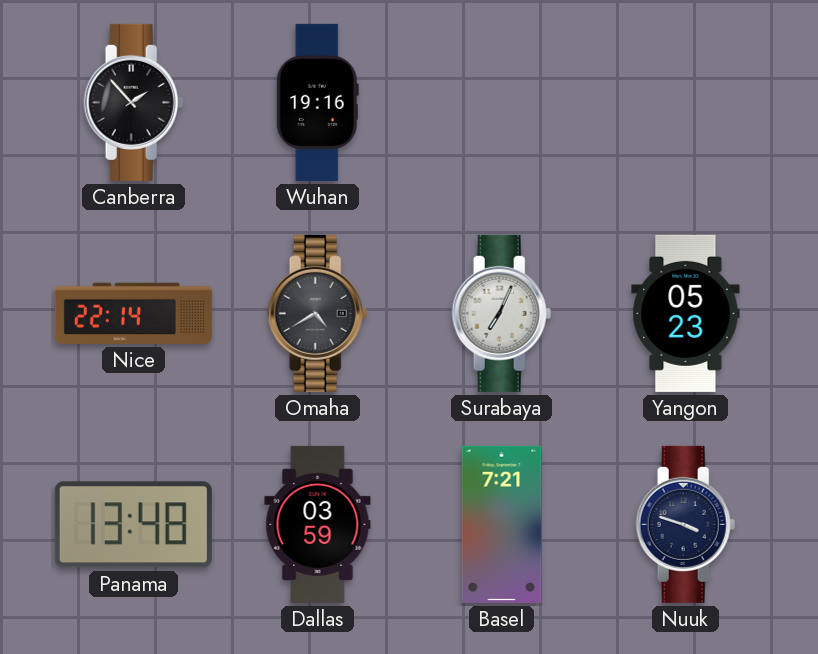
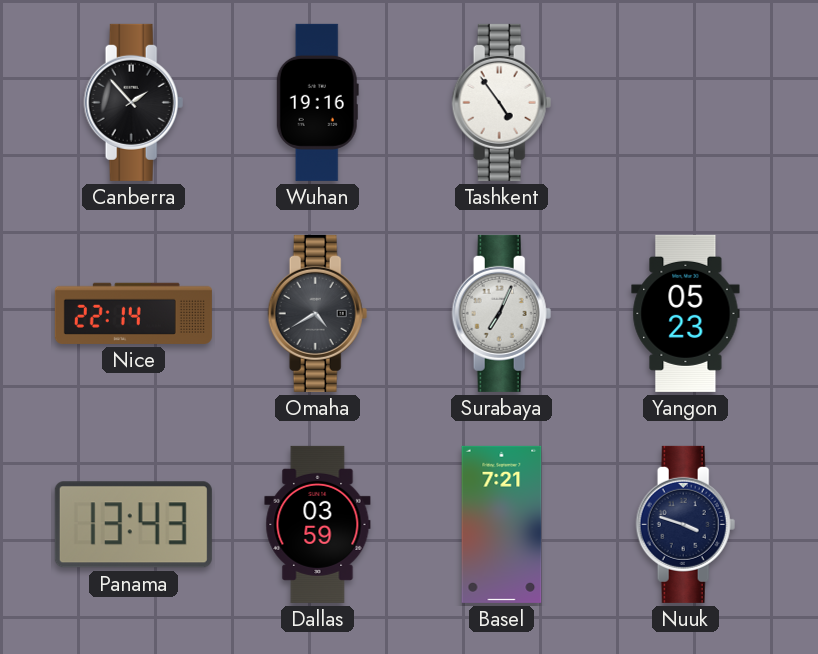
Tashkent: none -> 4:54 (502, 102)
Panama: 13:48 -> 13:43 (133, 525)
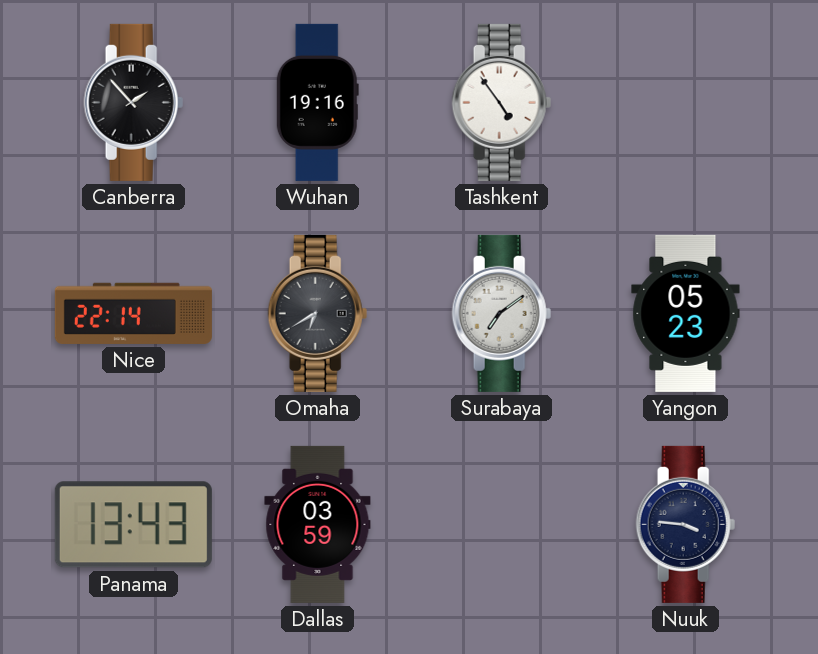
Omaha: 4:40 -> 6:40 (318, 313)
Surabaya: 7:04 -> 7:09 (502, 313)
Basel: 7:21 -> none (502, 524)
Nuuk: 3:48 -> 3:46 (686, 524)
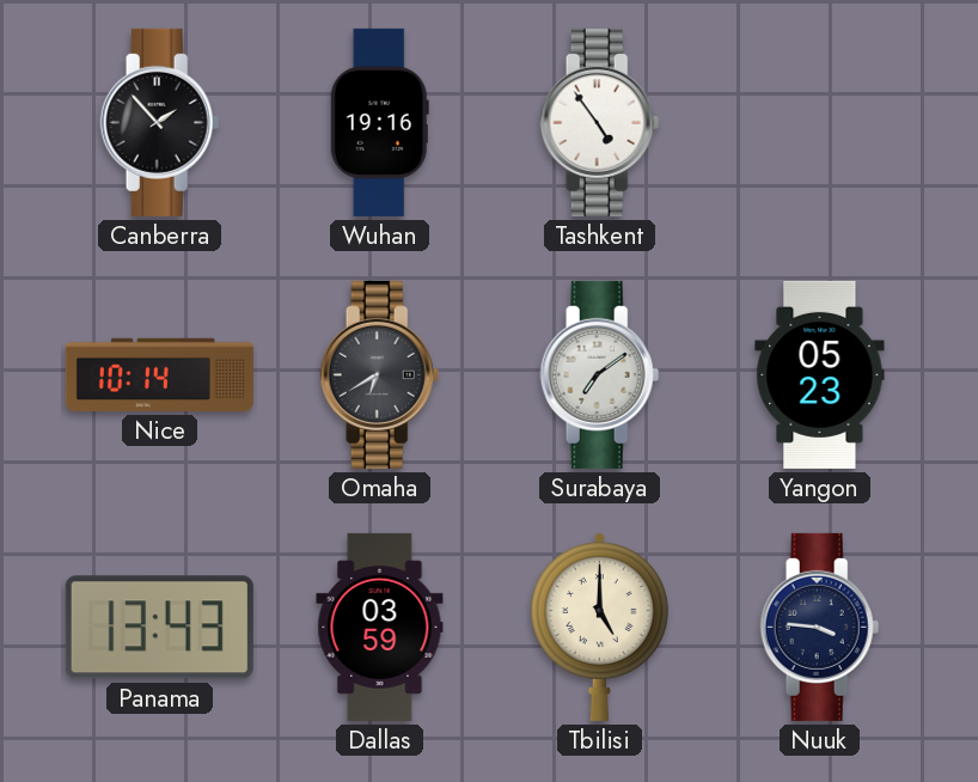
Nice: 22:14 -> 10:14 (159, 374)
Tbilisi: none -> 5:00 (599, 627)
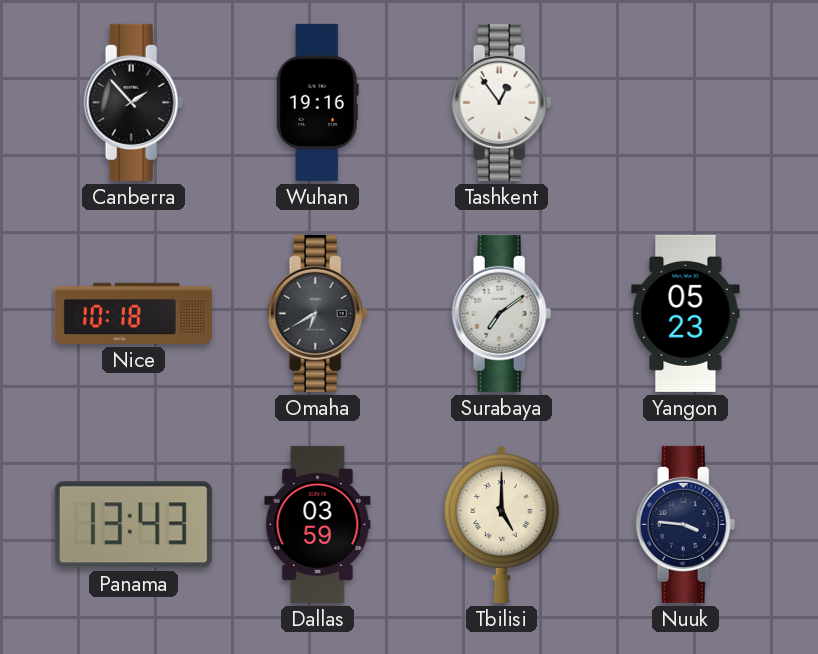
Tashkent: 4:54 -> 12:54 (502, 102)
Nice: 10:14 -> 10:18 (133, 313)
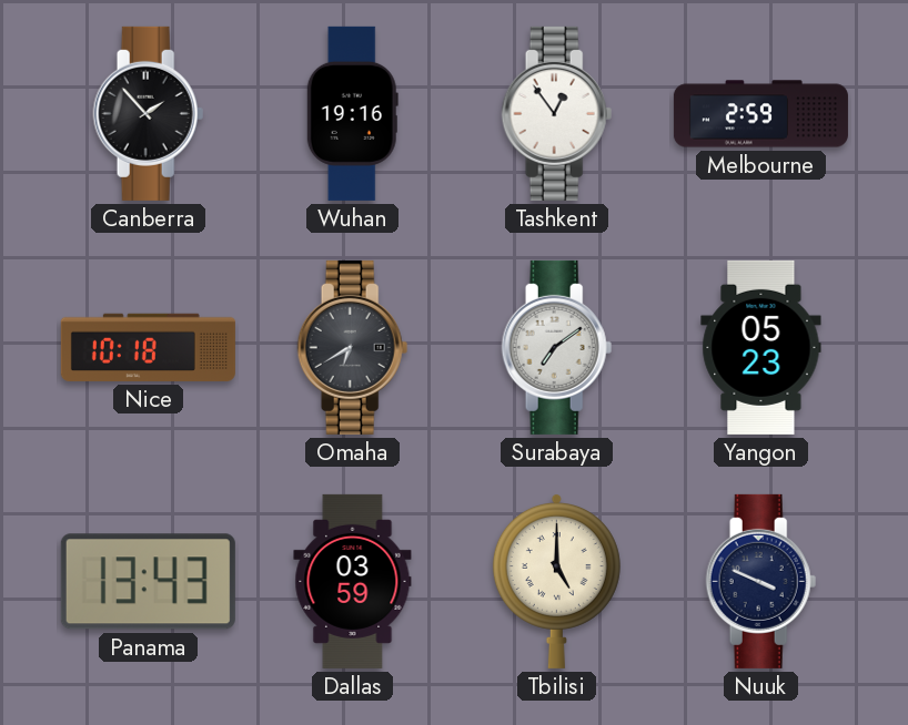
Melbourne: none -> 2:59 (760, 114)
Nuuk: 3:46 -> 3:49 (761, 581)
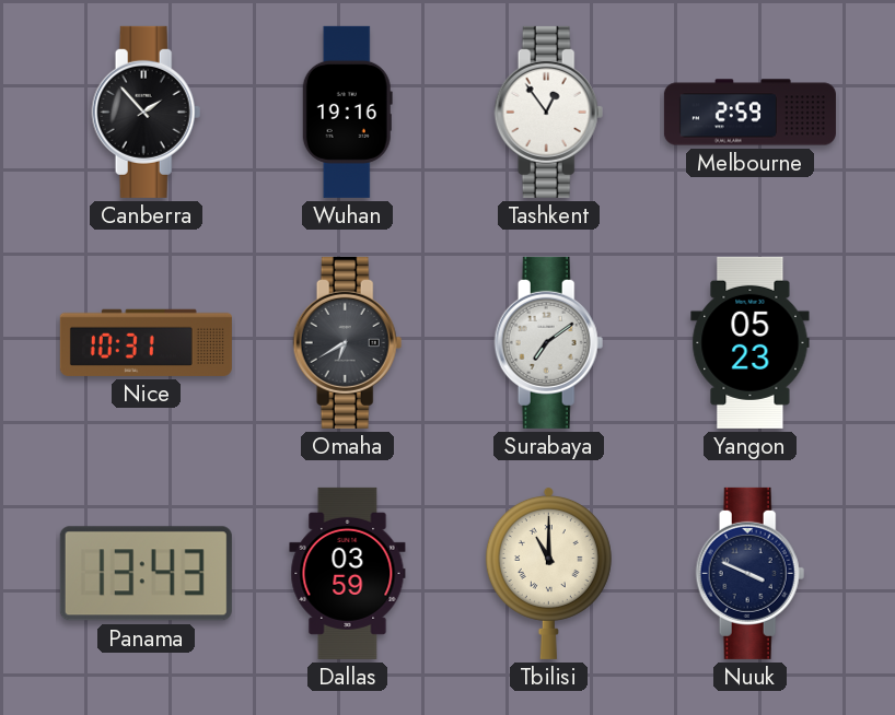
Nice: 10:18 -> 10:31 (146, 342)
Tbilisi: 5:00 -> 11:00 (548, 573)
